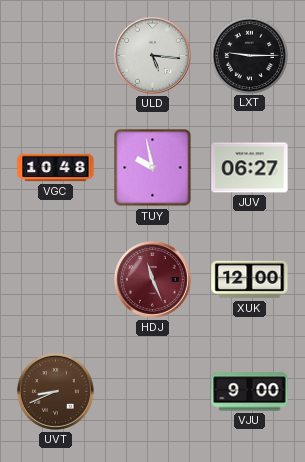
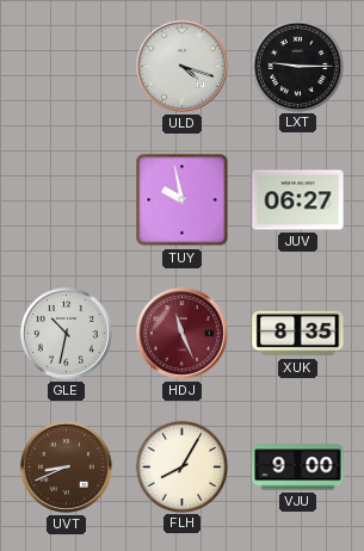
ULD: 5:16 -> 4:18 (181, 66)
VGC: 10:48 -> none (56, 168)
GLE: none -> 10:32 (66, 333)
XUK: 12:00 -> 8:35 (298, 334)
FLH: none -> 8:05 (181, 466)
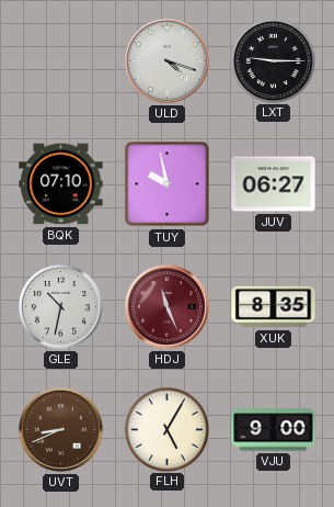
BQK: none -> 07:10 (61, 184)
FLH: 8:05 -> 5:05 (166, 429)
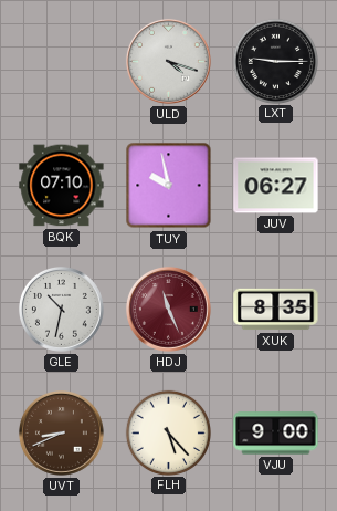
FLH: 5:05 -> 5:23 (168, 432)
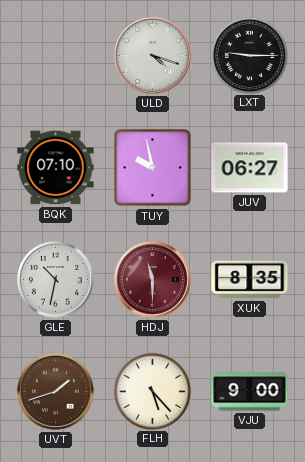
HDJ: 11:26 -> 11:30 (152, 279)
UVT: 8:41 -> 1:42 (55, 391)
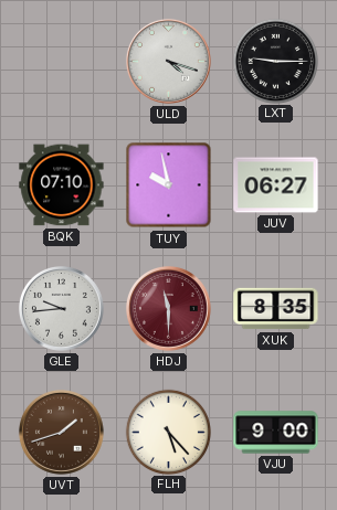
GLE: 10:32 -> 9:44 (61, 308)
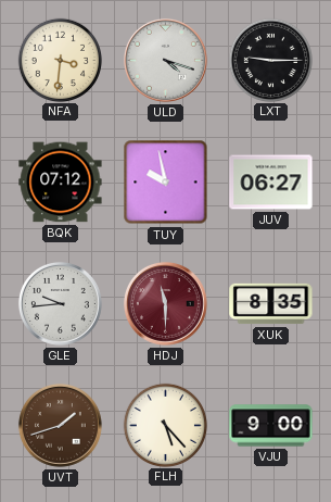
NFA: none -> 3:31 (60, 60)
BQK: 07:10 -> 07:12 (61, 183)
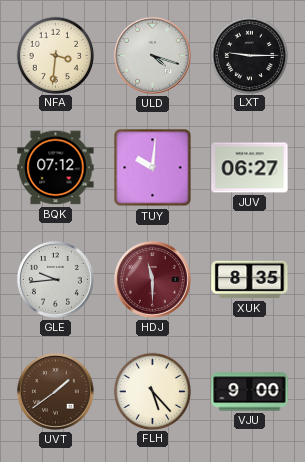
TUY: 9:58 -> 10:01 (153, 168)
UVT: 1:42 -> 1:39 (55, 391)
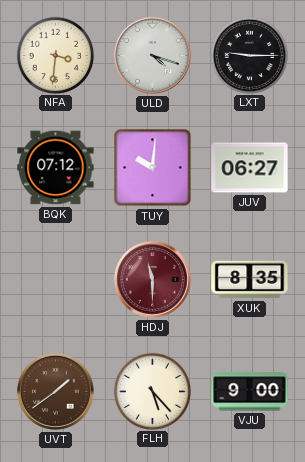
GLE: 9:44 -> none (55, 279)
